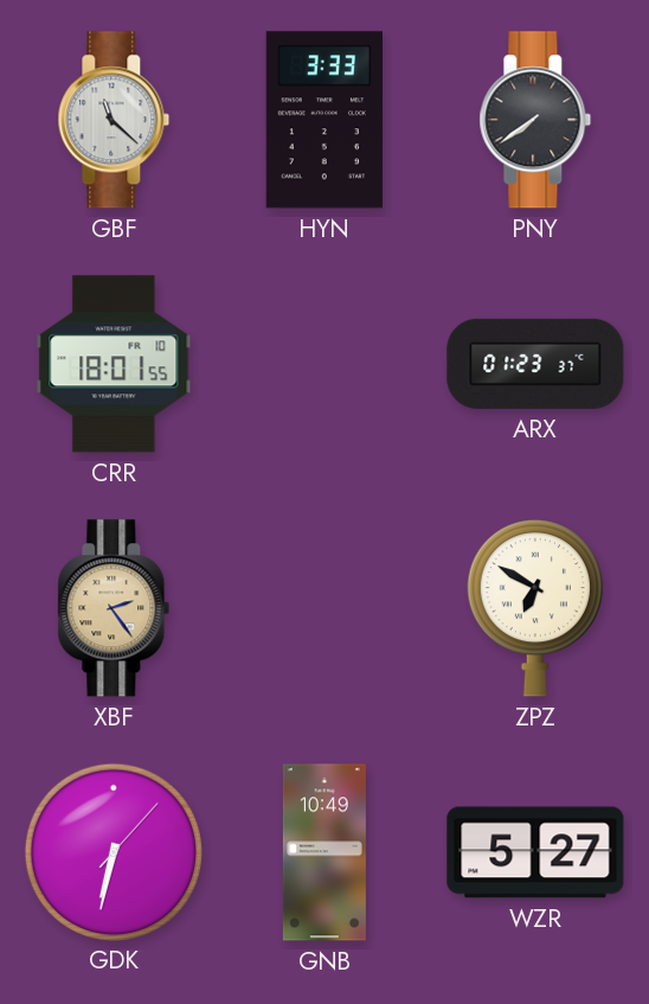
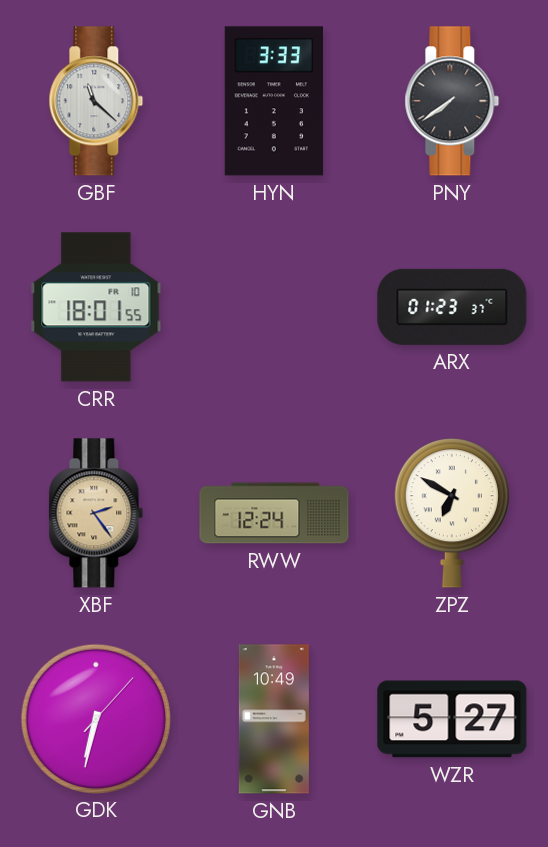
RWW: none -> 12:24 (274, 513)
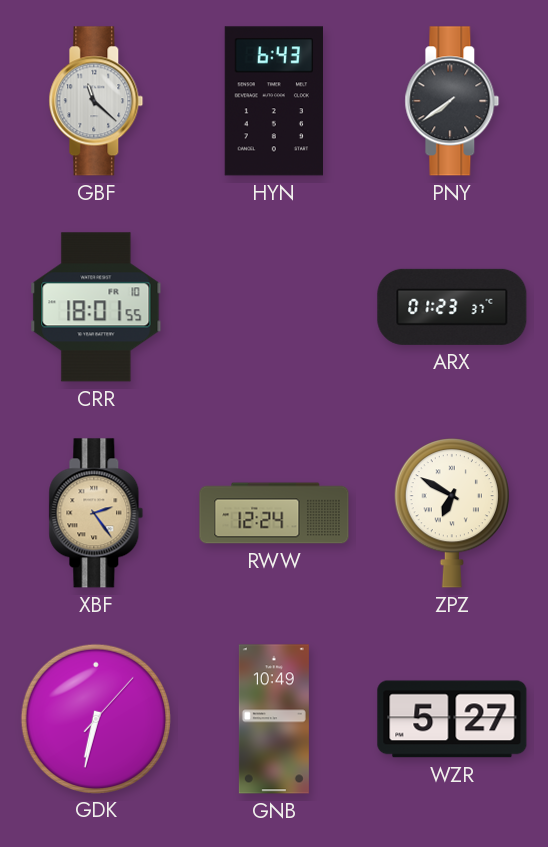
HYN: 3:33 -> 6:43 (273, 101)
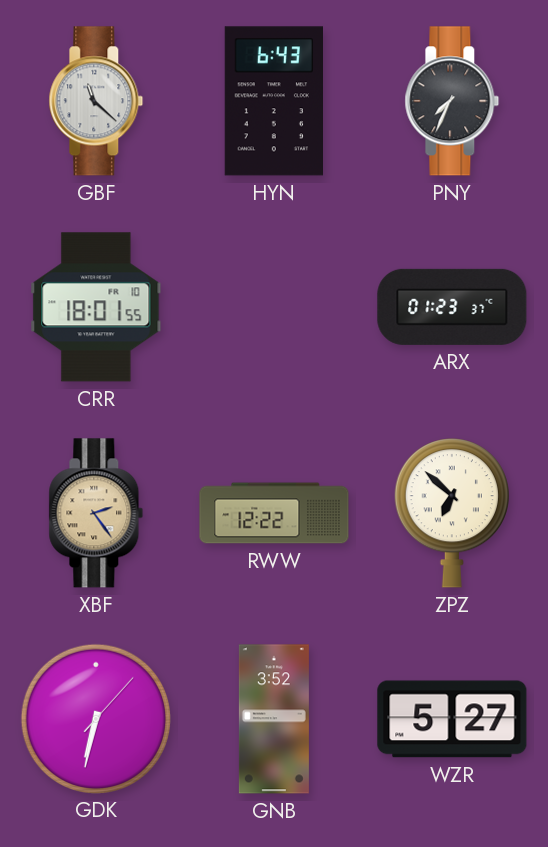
PNY: 7:39 -> 7:34 (452, 101)
RWW: 12:24 -> 12:22 (274, 513)
ZPZ: 6:50 -> 6:52 (452, 513)
GNB: 10:49 -> 3:52 (274, 719)
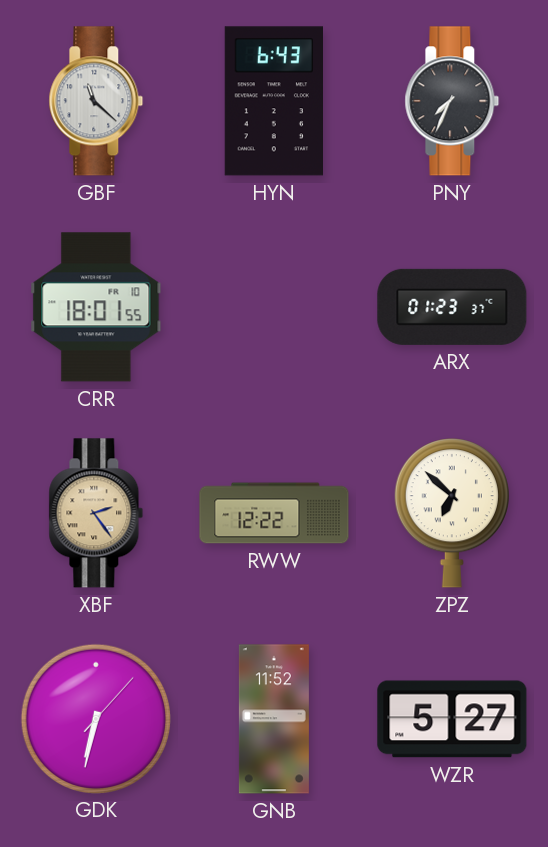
GNB: 3:52 -> 11:52 (274, 719)
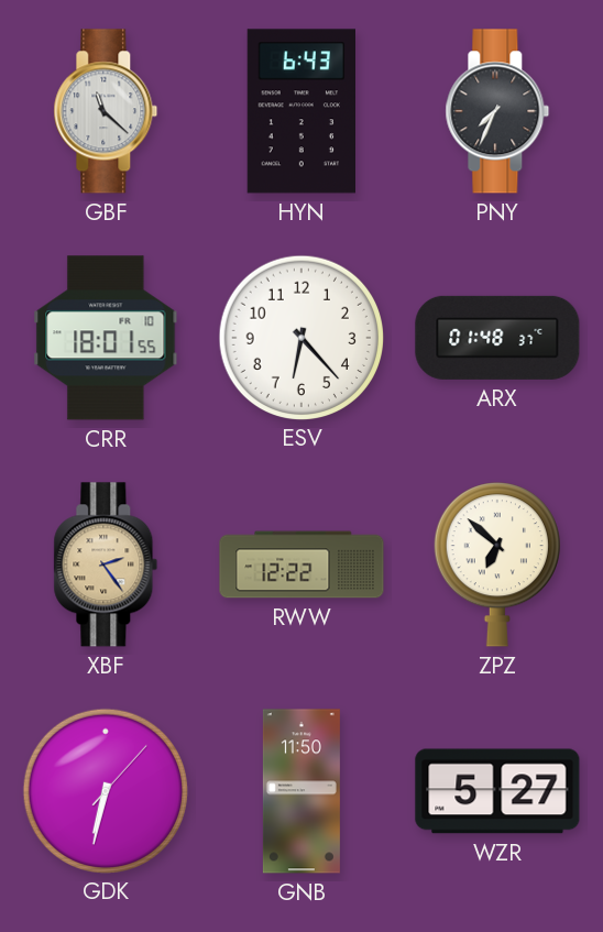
ESV: none -> 6:23 (300, 337)
ARX: 01:23 -> 01:48 (497, 338)
GNB: 11:52 -> 11:50 (301, 791)
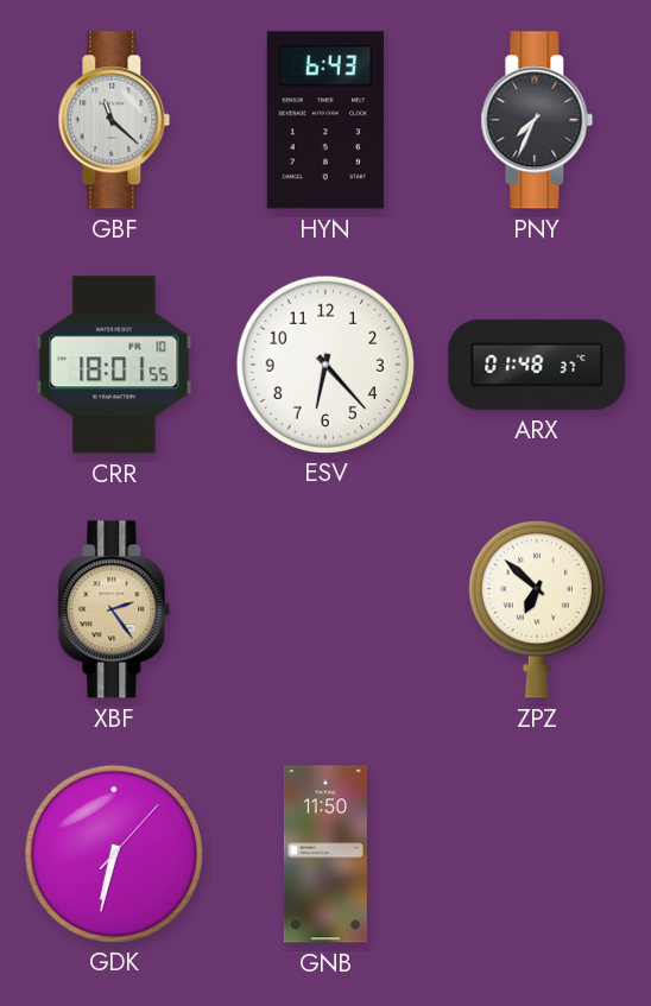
RWW: 12:22 -> none (301, 564)
WZR: 5:27 -> none (497, 791)
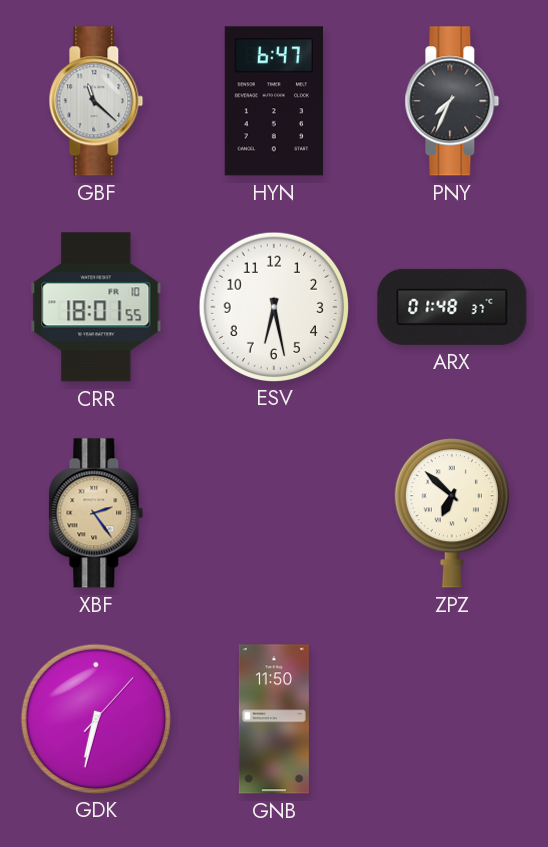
HYN: 6:43 -> 6:47 (273, 101)
ESV: 6:23 -> 6:28 (273, 306)
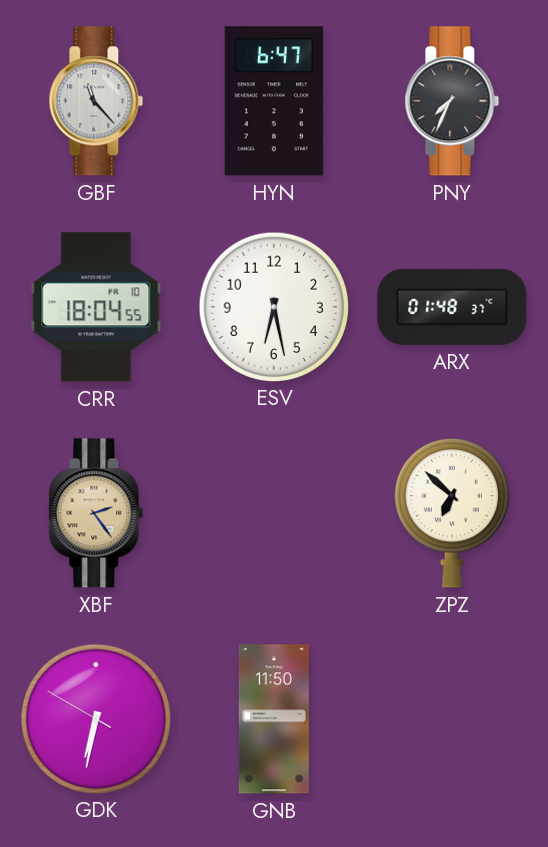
GBF: 11:22 -> 11:23 (96, 101)
CRR: 18:01 -> 18:04 (96, 307)
GDK: 6:32 -> 6:31 (95, 718)
